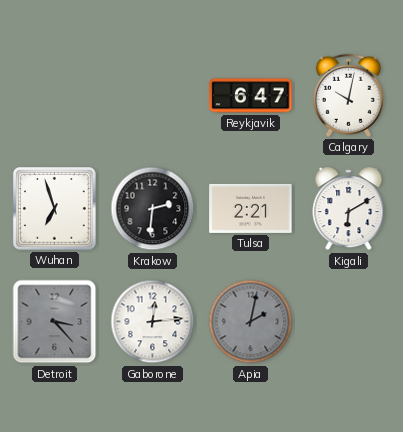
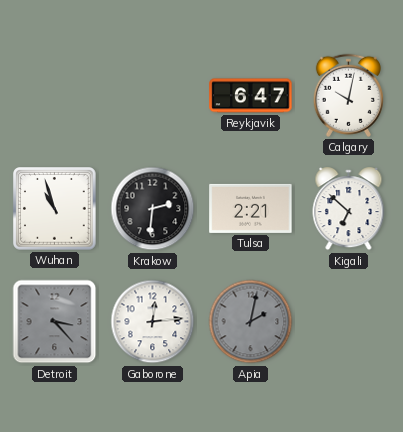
Wuhan: 6:57 -> 10:57 (55, 209)
Kigali: 6:10 -> 6:52 (349, 209)
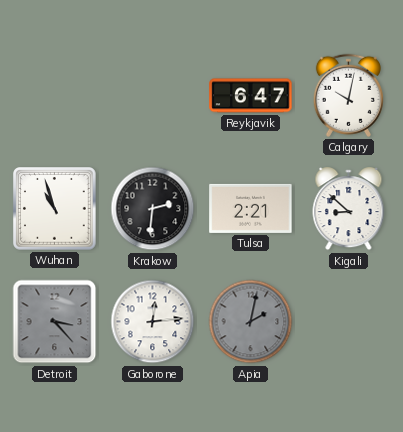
Kigali: 6:52 -> 8:52 (349, 209)
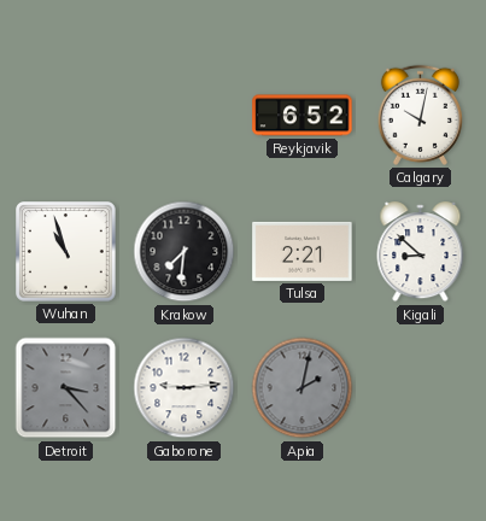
Reykjavik: 6:47 -> 6:52 (303, 116)
Krakow: 2:31 -> 7:31 (185, 252)
Gaborone: 12:14 -> 9:14 (185, 388)
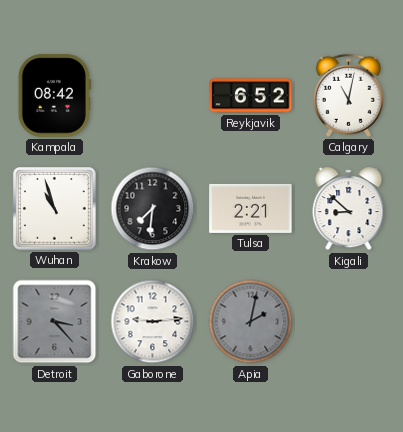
Kampala: none -> 08:42 (54, 96)
Calgary: 10:02 -> 11:02 (348, 95)
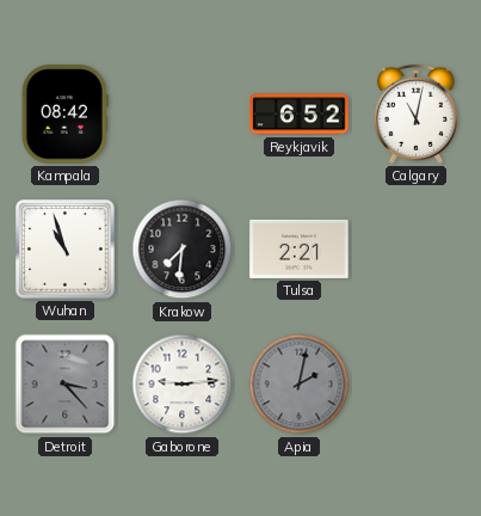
Kigali: 8:52 -> none (349, 209)
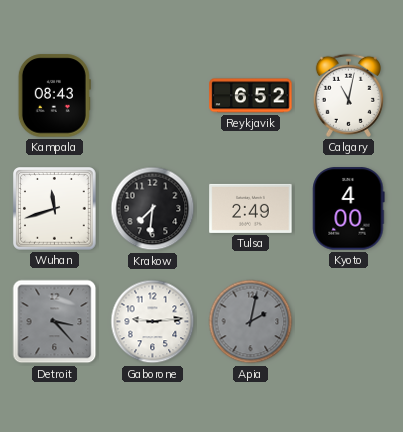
Kampala: 08:42 -> 08:43 (54, 96)
Wuhan: 10:57 -> 11:42 (55, 209)
Tulsa: 2:21 -> 2:49 (251, 208)
Kyoto: none -> 4:00 (349, 209)
